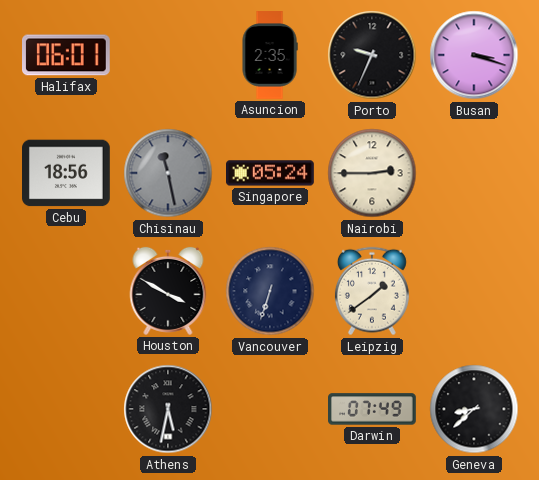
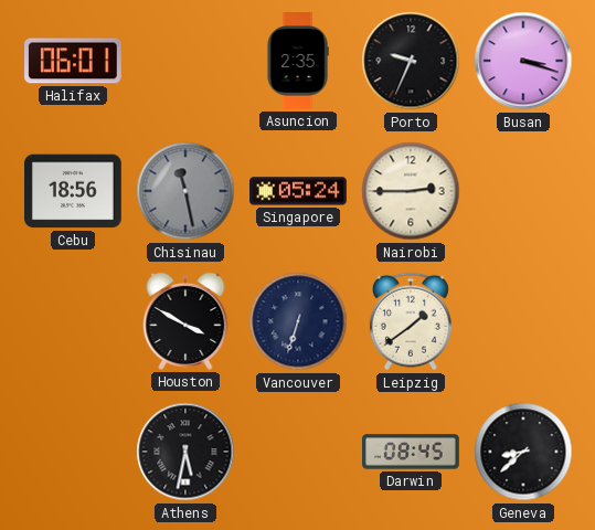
Darwin: 07:49 -> 08:45 (411, 452)
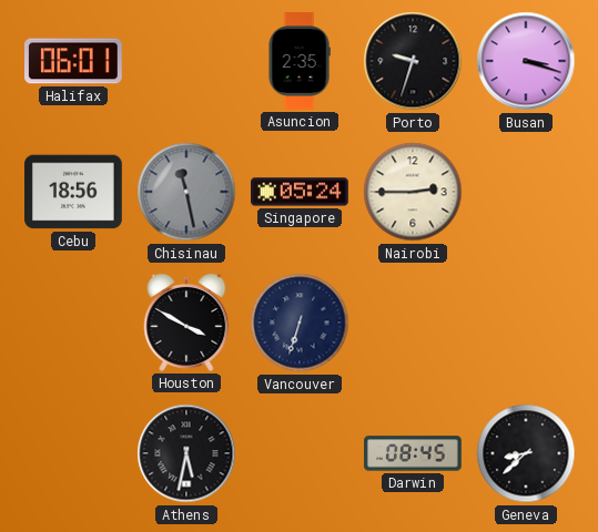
Porto: 9:34 -> 9:33 (413, 61)
Leipzig: 1:39 -> none (411, 321)
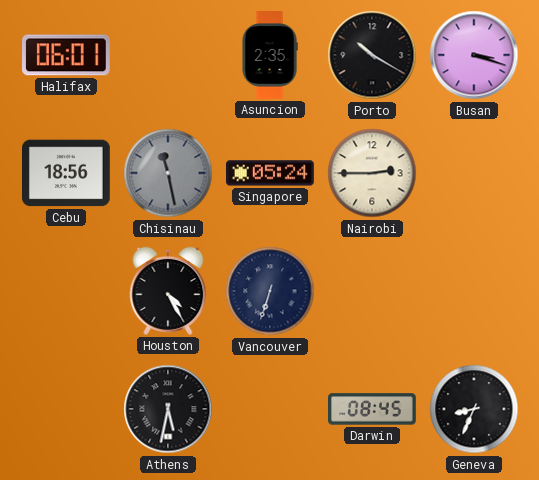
Porto: 9:33 -> 10:20 (372, 55)
Houston: 3:50 -> 4:25 (168, 291)
Geneva: 8:38 -> 8:34 (474, 409)
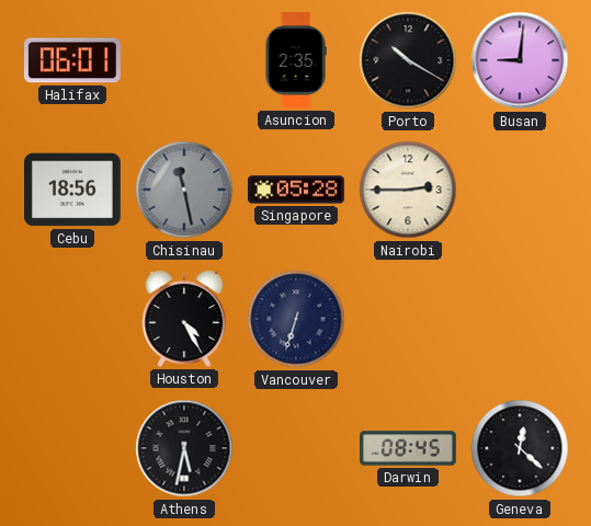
Busan: 3:18 -> 9:01 (520, 60)
Singapore: 05:24 -> 05:28 (297, 190)
Geneva: 8:34 -> 12:22 (520, 448)
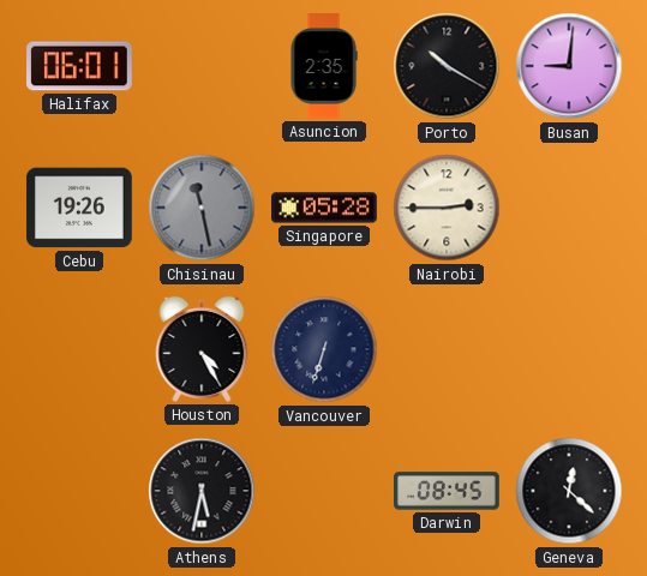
Cebu: 18:56 -> 19:26 (80, 208)
